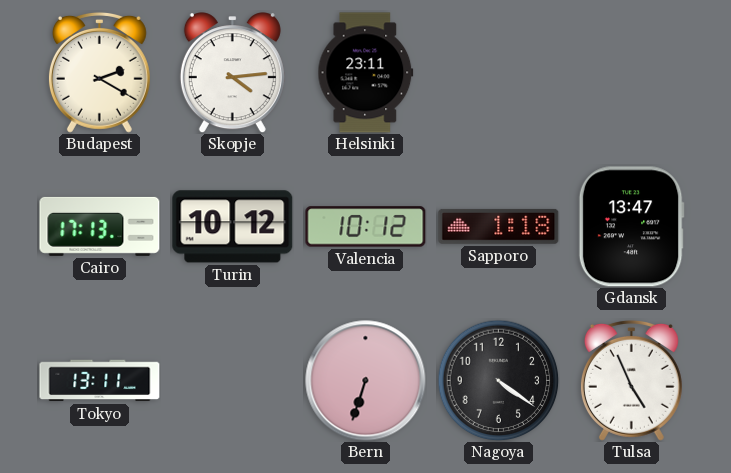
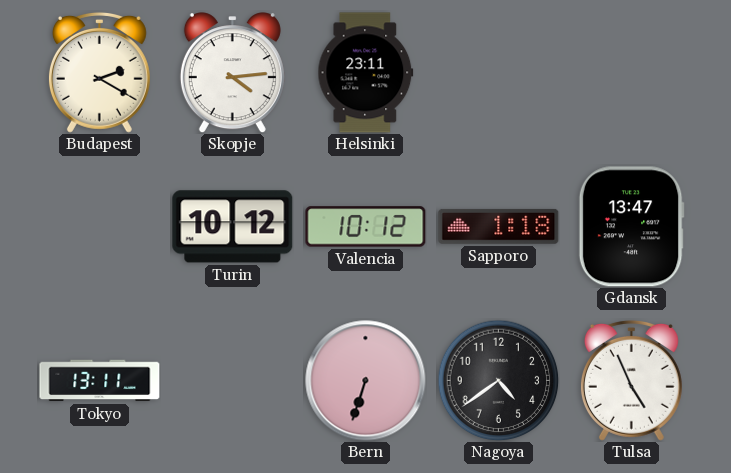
Cairo: 17:13 -> none (100, 226)
Nagoya: 4:21 -> 4:39 (498, 380)
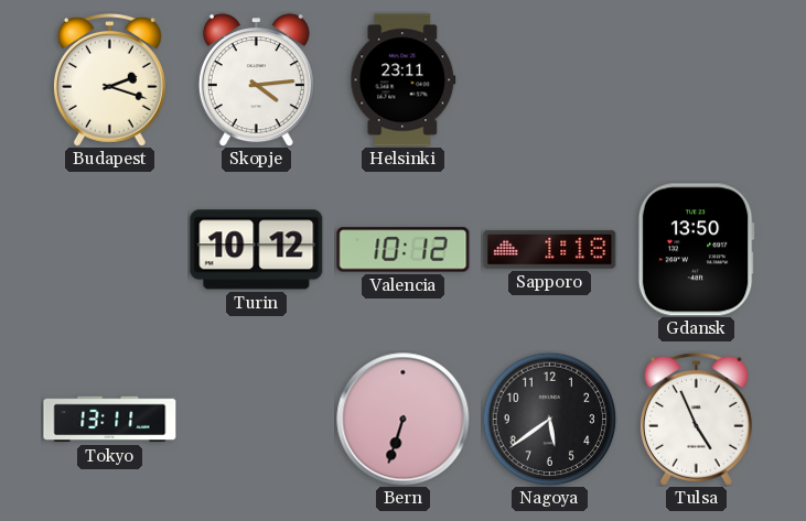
Budapest: 2:20 -> 2:18 (109, 79)
Gdansk: 13:47 -> 13:50 (696, 250)
Nagoya: 4:39 -> 5:39 (549, 419)
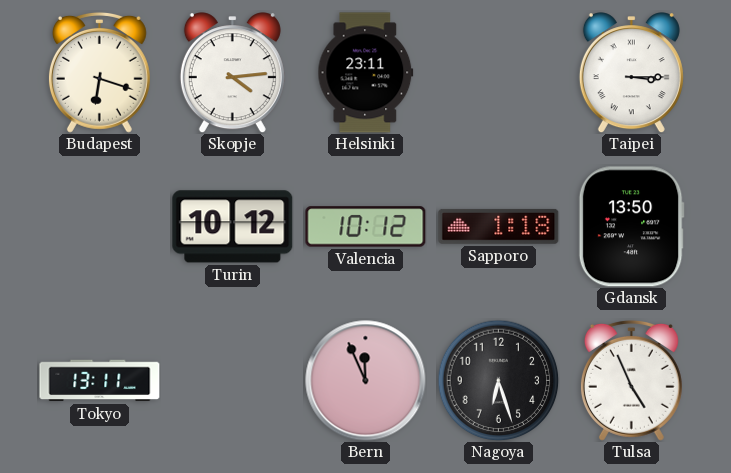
Budapest: 2:18 -> 6:18 (99, 72)
Taipei: none -> 3:15 (631, 73)
Bern: 6:33 -> 11:56 (366, 381)
Nagoya: 5:39 -> 6:27 (498, 380)
